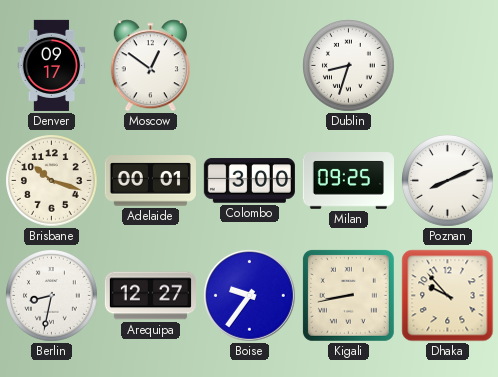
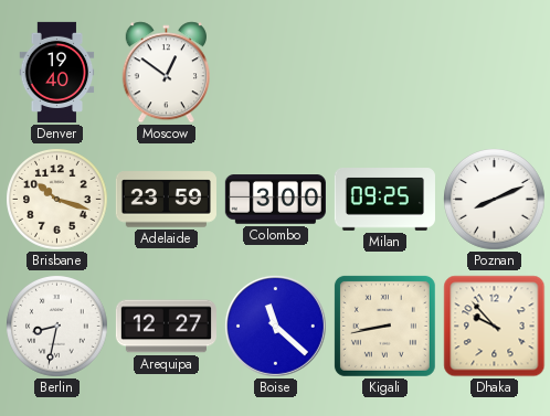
Denver: 09:17 -> 19:40 (57, 72)
Dublin: 8:33 -> none (349, 66)
Adelaide: 00:01 -> 23:59 (166, 200)
Boise: 9:36 -> 11:22 (275, 326)
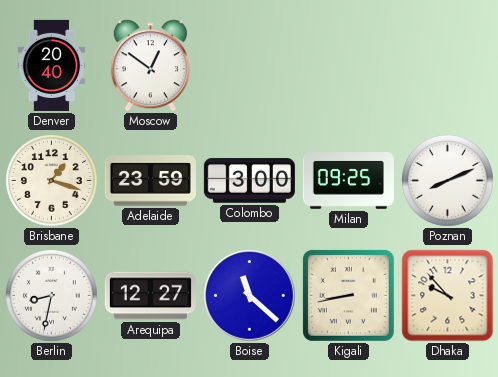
Denver: 19:40 -> 20:40 (52, 65)
Brisbane: 10:18 -> 1:18 (52, 181)
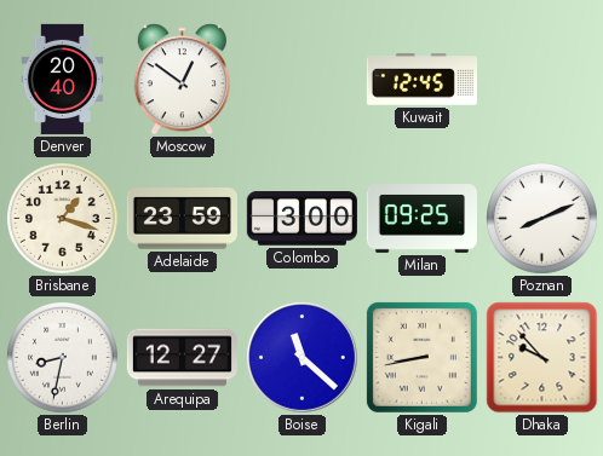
Kuwait: none -> 12:45 (421, 80)
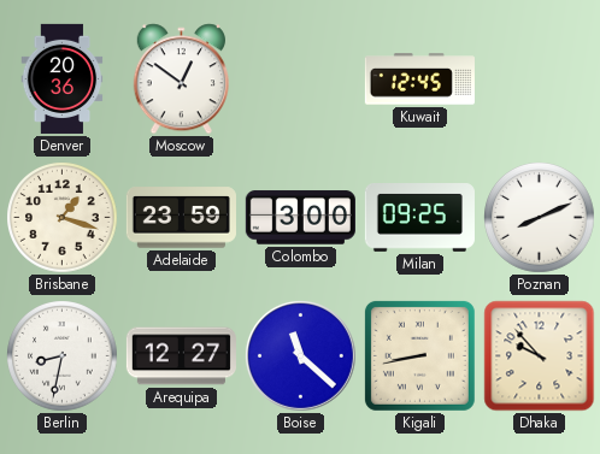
Denver: 20:40 -> 20:36 (63, 78)
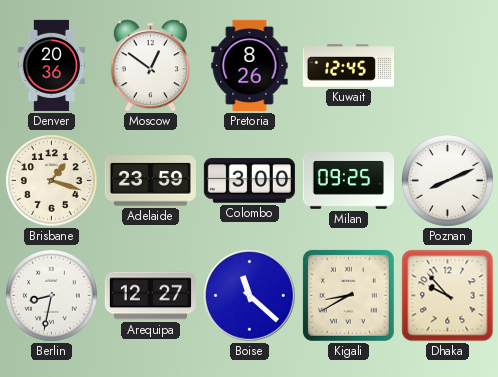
Pretoria: none -> 8:26 (250, 65)
Kigali: 8:43 -> 8:40 (348, 295)
